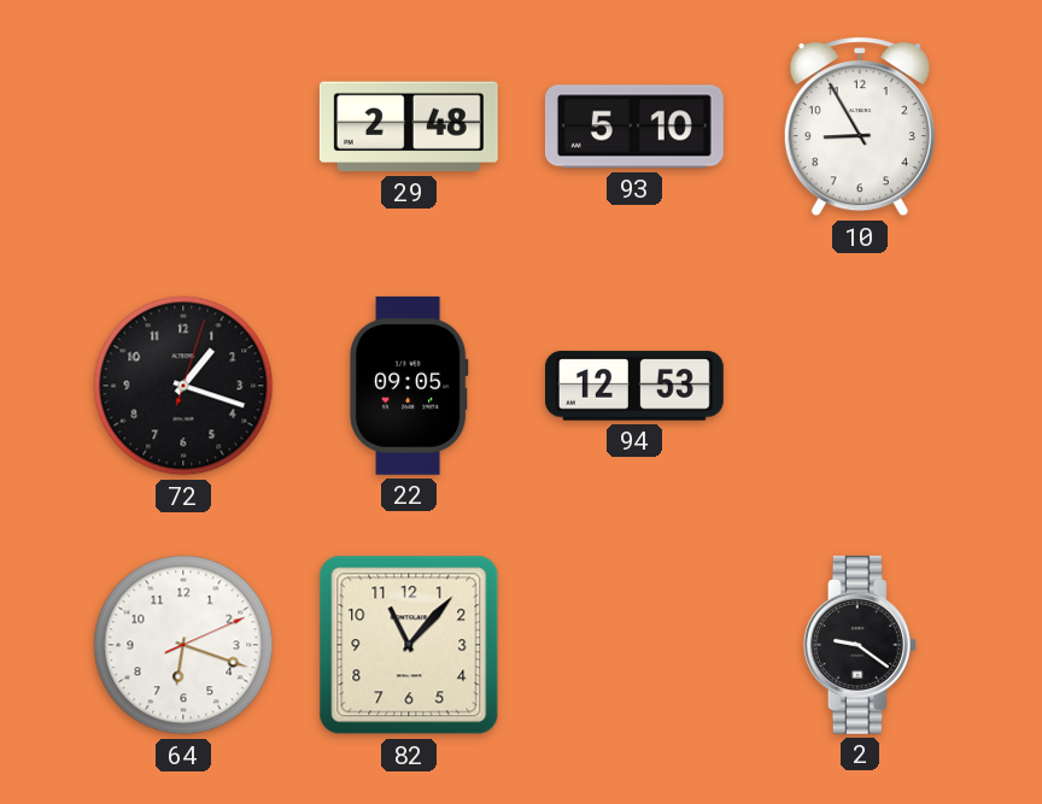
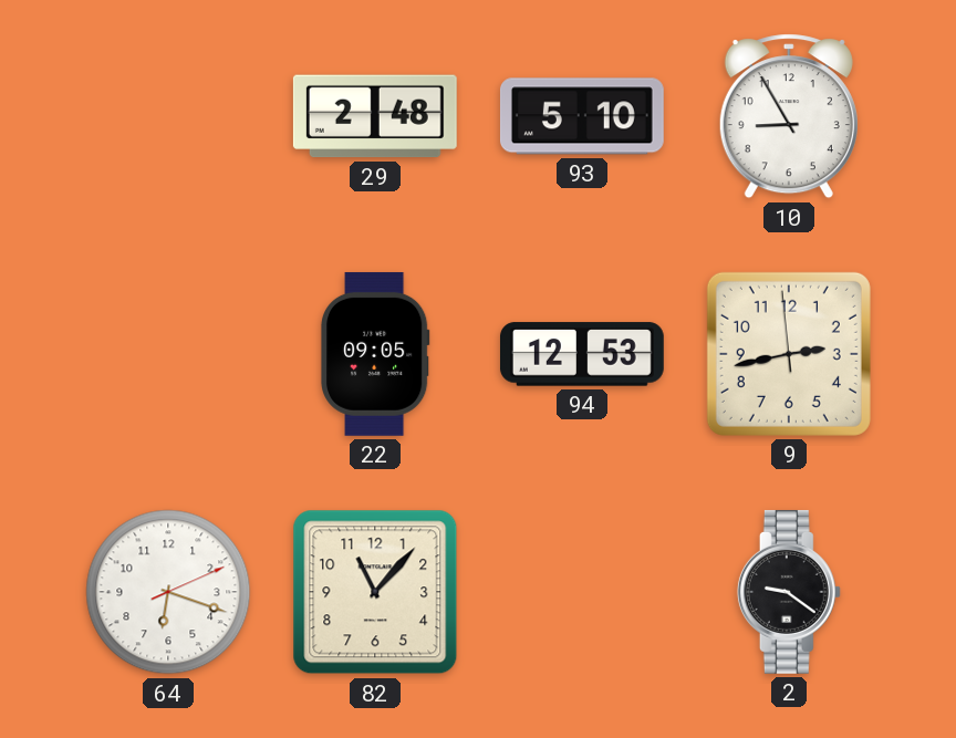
72: 1:18 -> none (183, 386)
9: none -> 2:42 (789, 354)
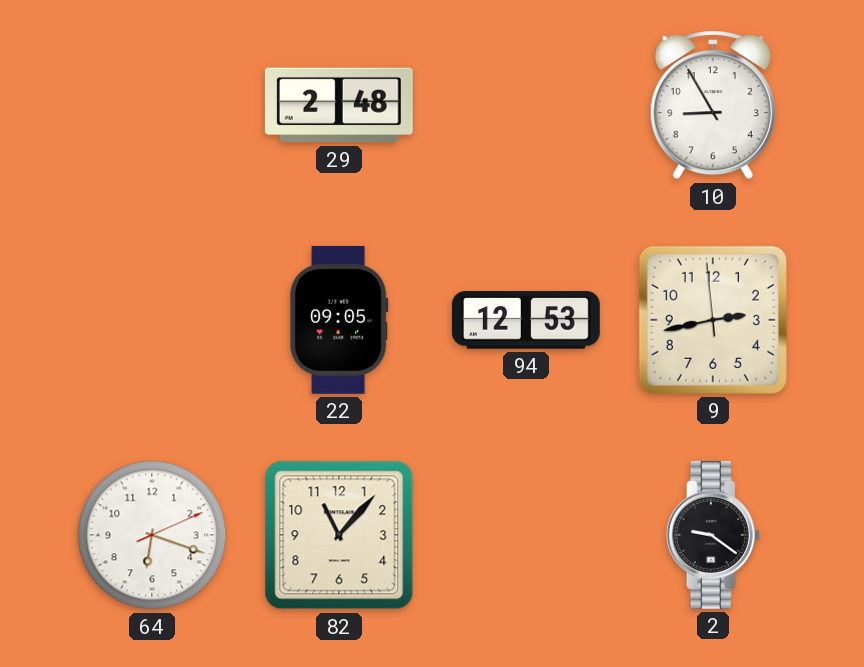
93: 5:10 -> none (582, 116)
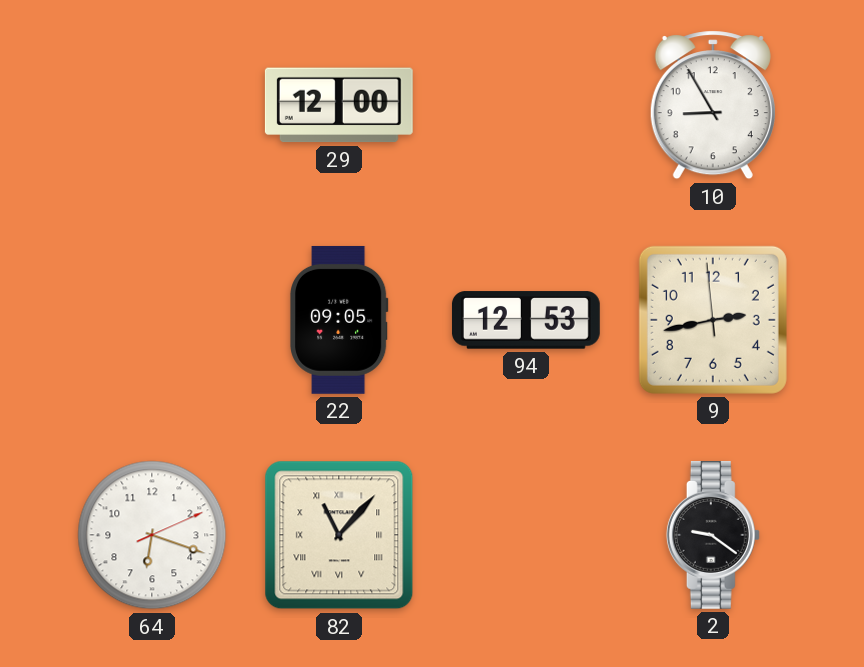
29: 2:48 -> 12:00 (339, 105)
82 numerals: Arabic -> Roman (339, 535)
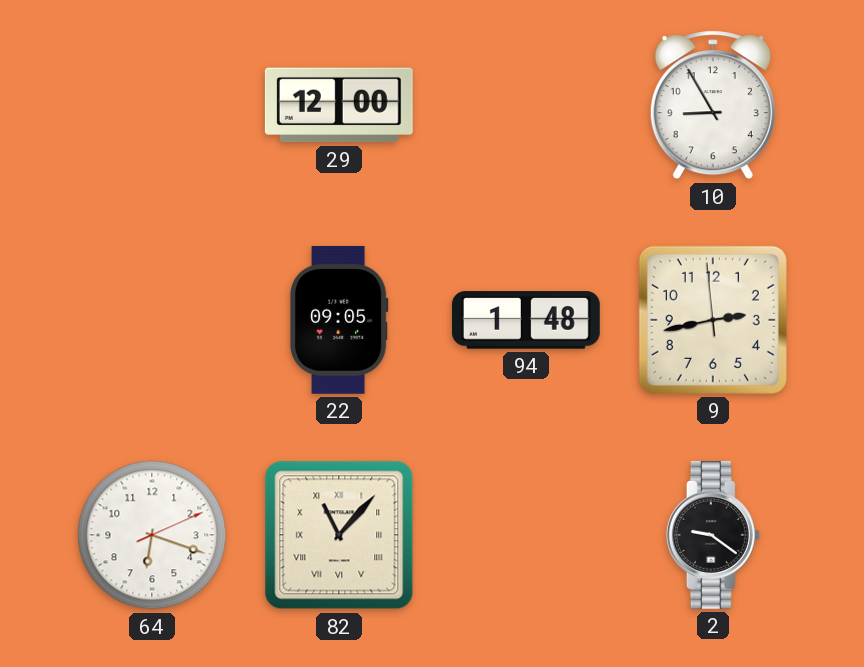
94: 12:53 -> 1:48 (526, 320)
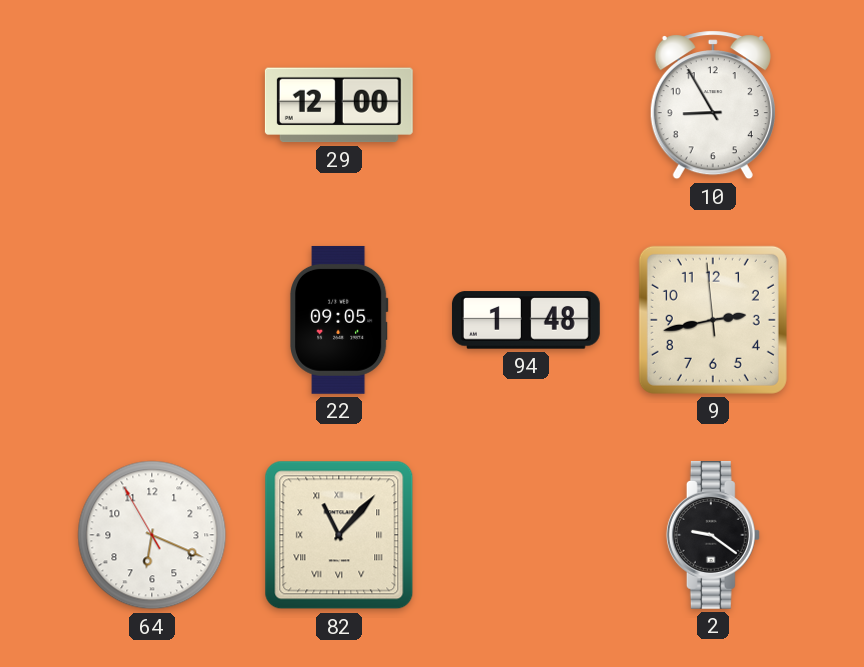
64: 6:18:11 -> 6:18:55 (152, 535)
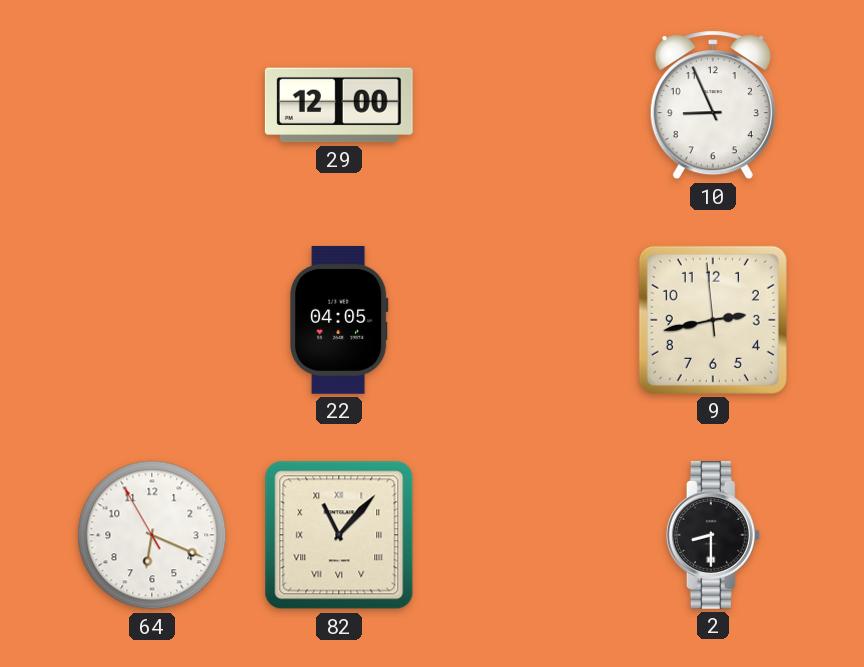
10: 8:55 -> 8:56 (713, 105)
22: 09:05 -> 04:05 (339, 320)
94: 1:48 -> none (526, 320)
2: 9:21 -> 8:30 (713, 535)
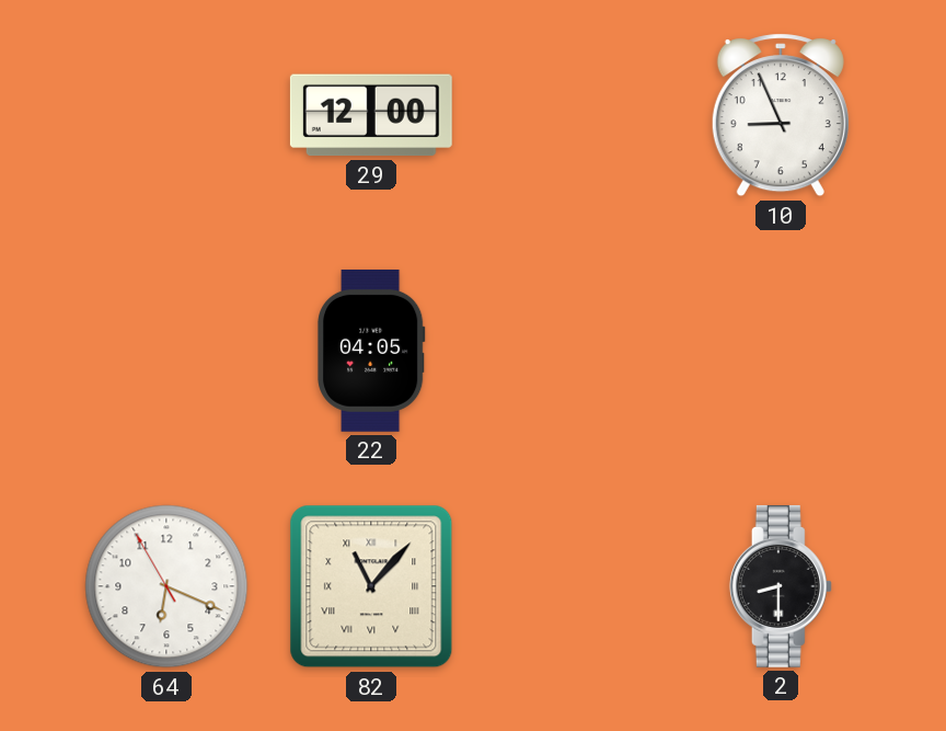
9: 2:42 -> none (713, 320)
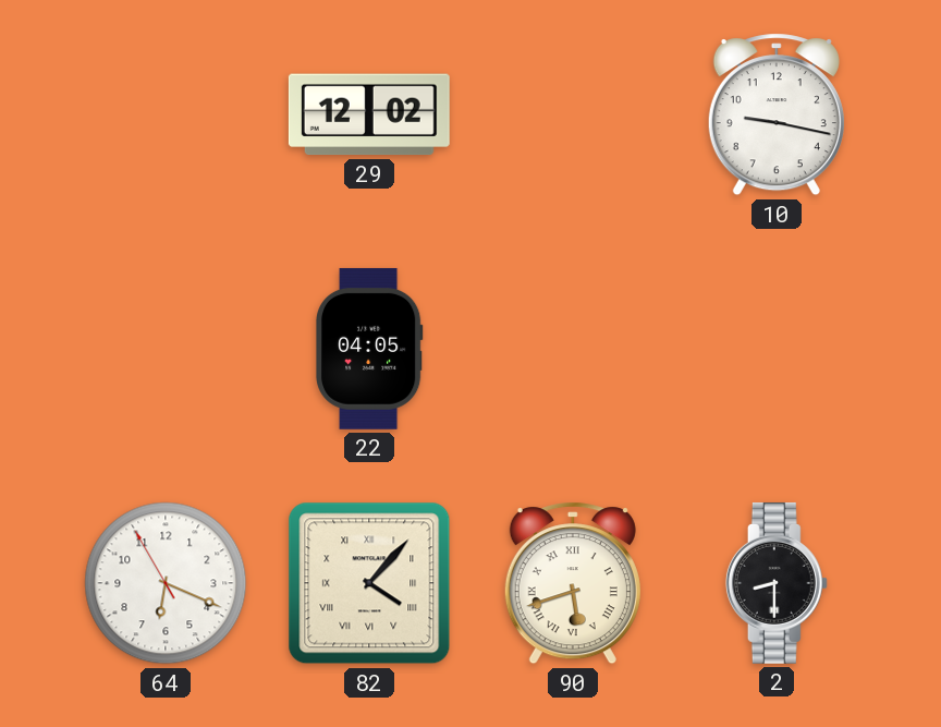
29: 12:00 -> 12:02 (369, 114)
10: 8:56 -> 9:17 (777, 114)
82: 11:07 -> 4:07 (369, 583)
90: none -> 5:42 (573, 583)
